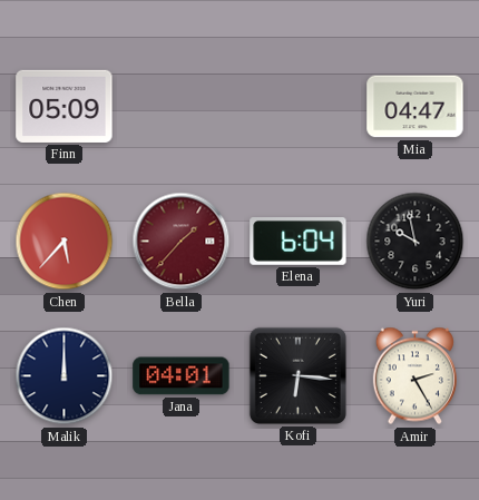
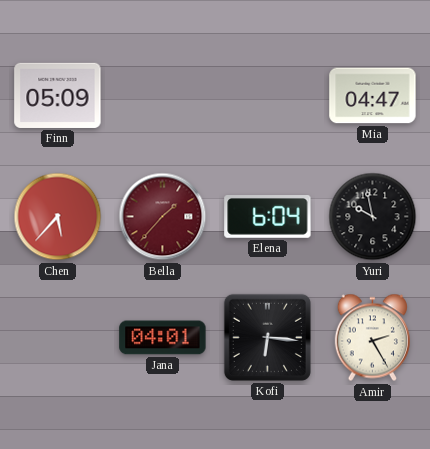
Malik: 12:00 -> none (65, 376)
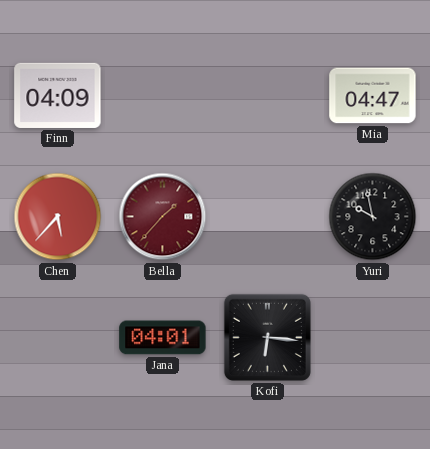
Finn: 05:09 -> 04:09 (58, 95)
Elena: 6:04 -> none (268, 217)
Amir: 2:25 -> none (372, 338)
